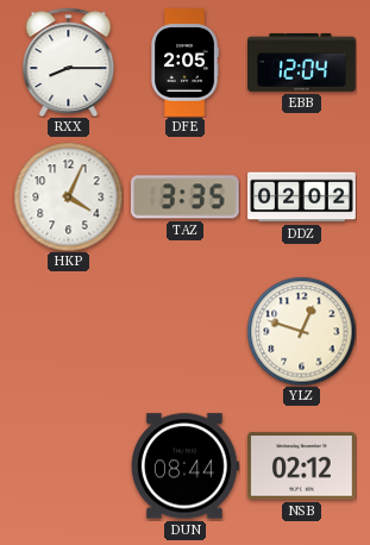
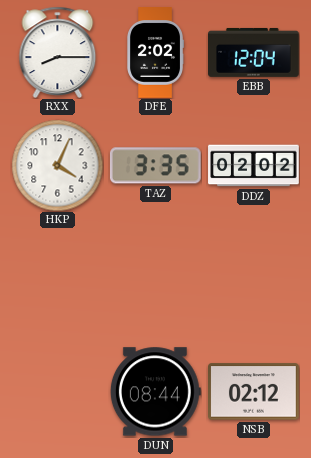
DFE: 2:05 -> 2:02 (155, 53)
YLZ: 12:48 -> none (301, 331)
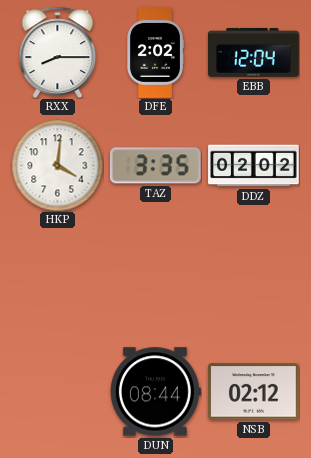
HKP: 4:04 -> 4:01 (57, 165)
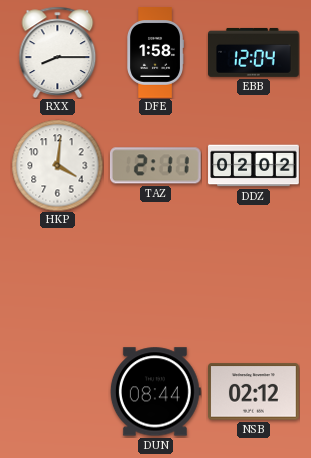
DFE: 2:02 -> 1:58 (155, 53)
TAZ: 3:35 -> 2:11 (155, 166)
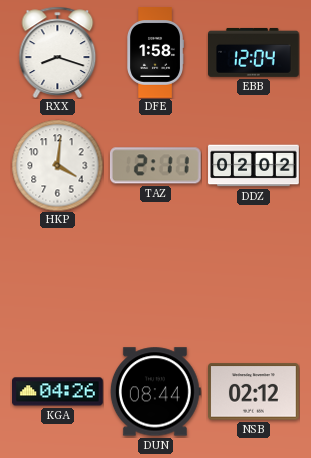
RXX: 8:15 -> 8:18 (58, 52)
KGA: none -> 04:26 (58, 392)
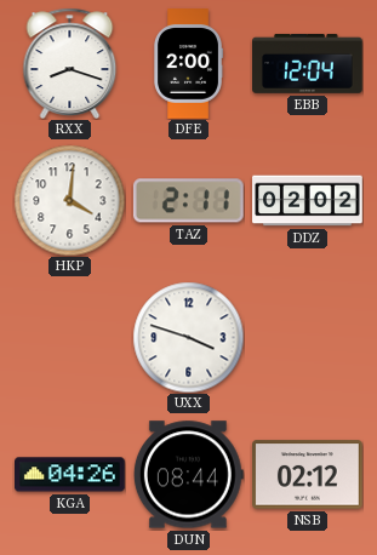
DFE: 1:58 -> 2:00 (188, 64)
UXX: none -> 3:48 (188, 337)
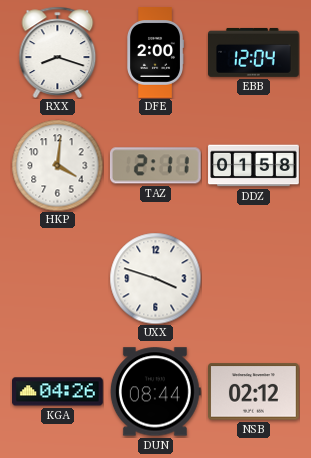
DDZ: 02:02 -> 01:58 (254, 166)
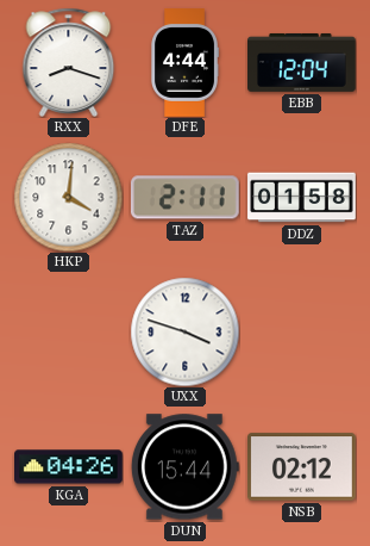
DFE: 2:00 -> 4:44 (184, 63)
DUN: 08:44 -> 15:44 (184, 467)
